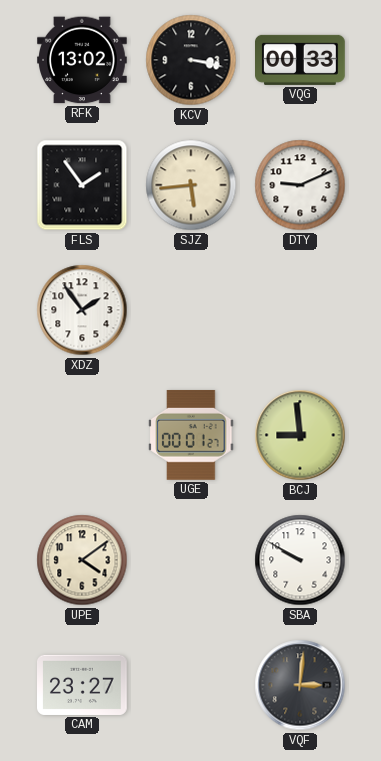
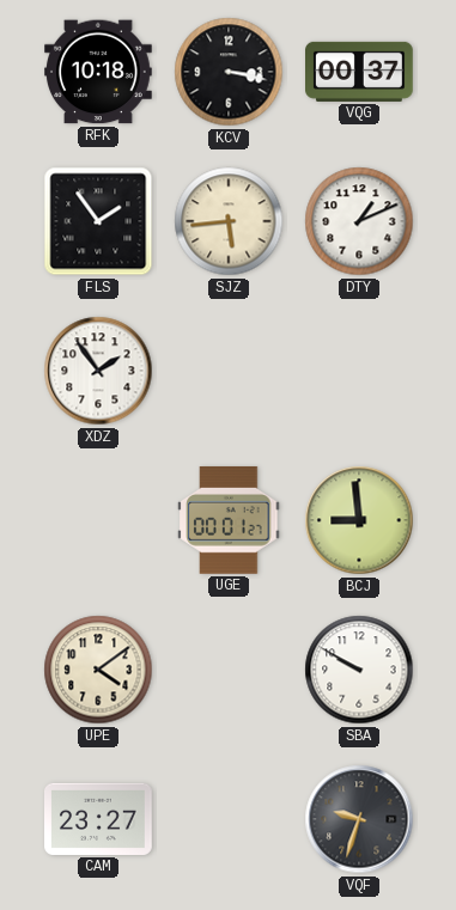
RFK: 13:02 -> 10:18 (99, 72)
VQG: 00:33 -> 00:37 (360, 72)
DTY: 9:11 -> 1:11 (359, 221)
VQF: 3:01 -> 9:33 (359, 819)
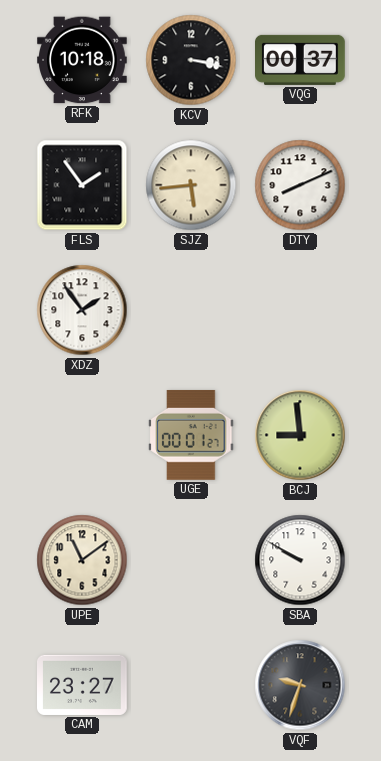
DTY: 1:11 -> 8:11 (300, 185)
UPE: 4:09 -> 11:09 (82, 560)
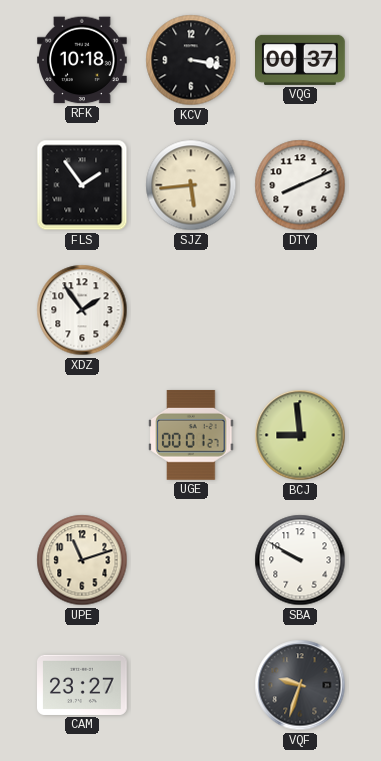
UPE: 11:09 -> 11:12 (82, 560)
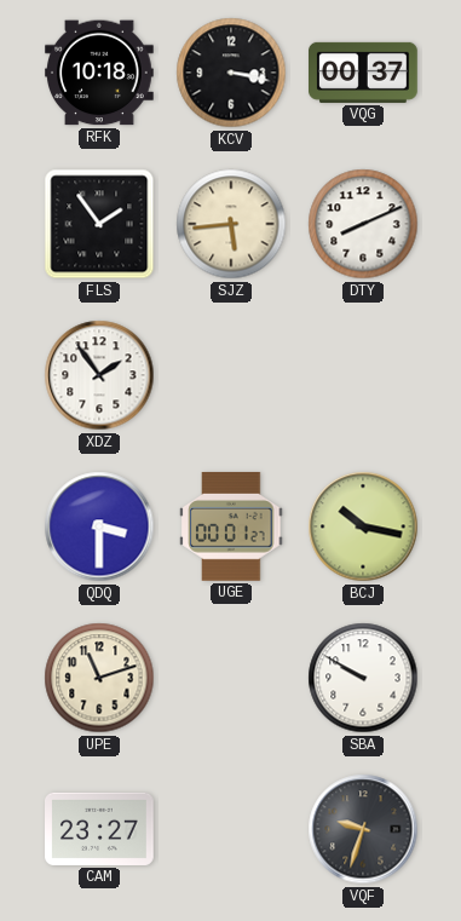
QDQ: none -> 3:30 (99, 526)
BCJ: 8:59 -> 10:17 (363, 526)
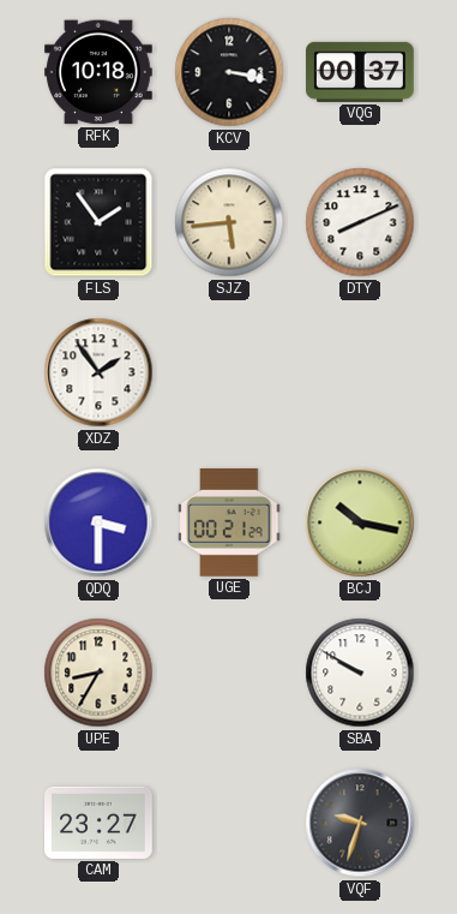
UGE: 00:01 -> 00:21 (229, 522)
UPE: 11:12 -> 8:35 (98, 673)
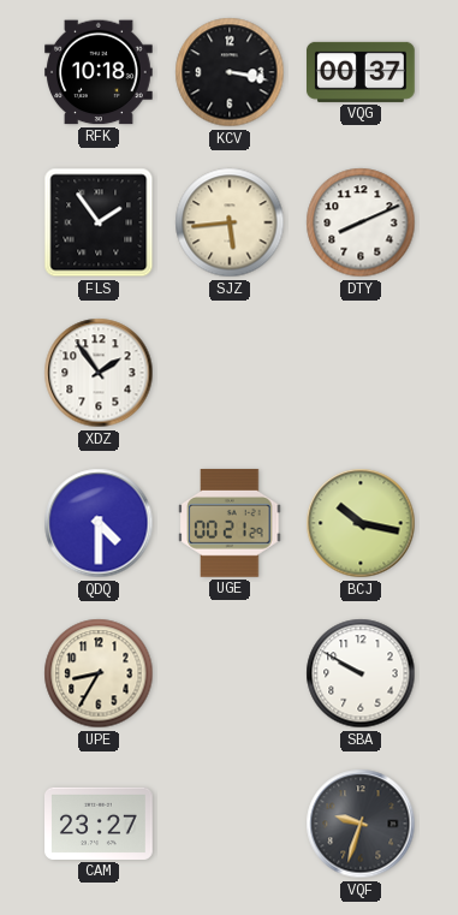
QDQ: 3:30 -> 4:30 (99, 523)
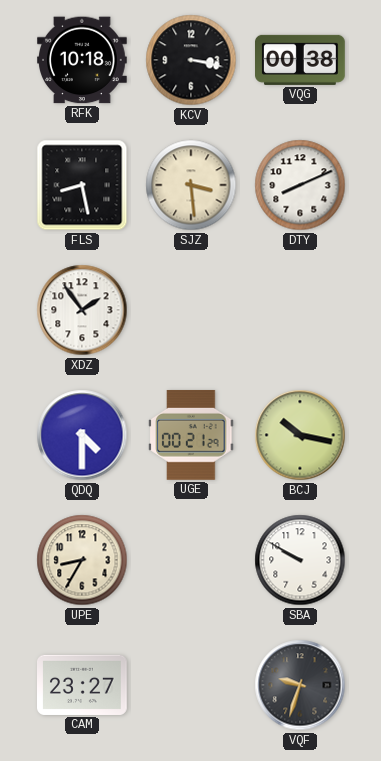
VQG: 00:37 -> 00:38 (301, 60)
FLS: 1:54 -> 8:28 (82, 185)
SJZ: 5:44 -> 3:29 (191, 185)
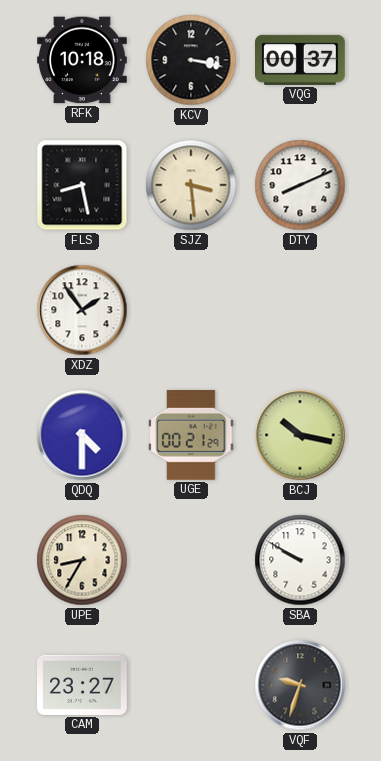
VQG: 00:38 -> 00:37 (301, 60)
